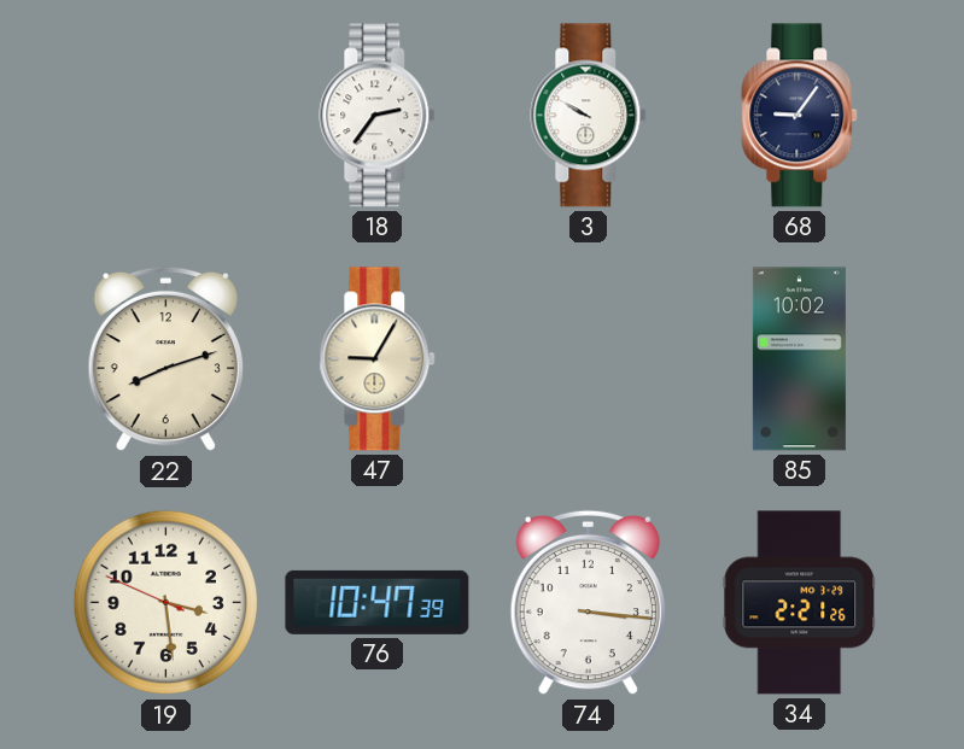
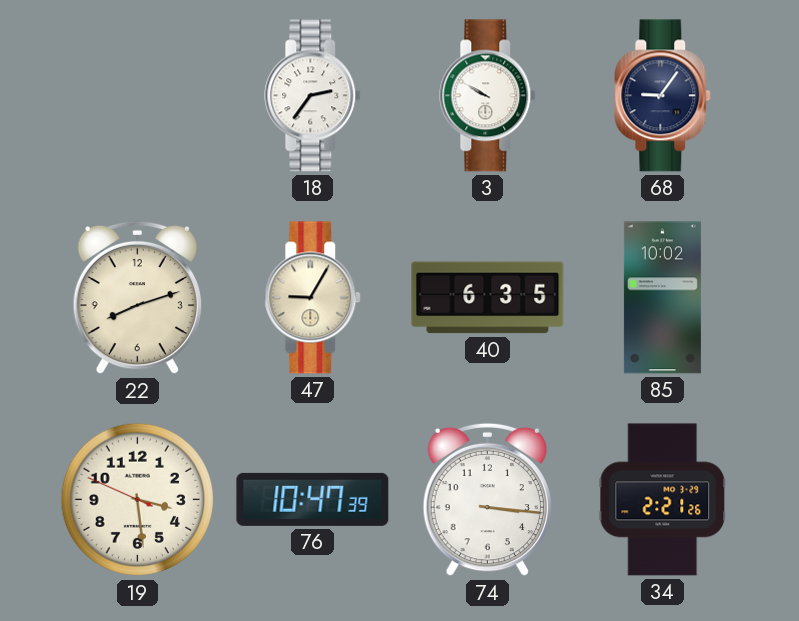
40: none -> 6:35 (488, 298)
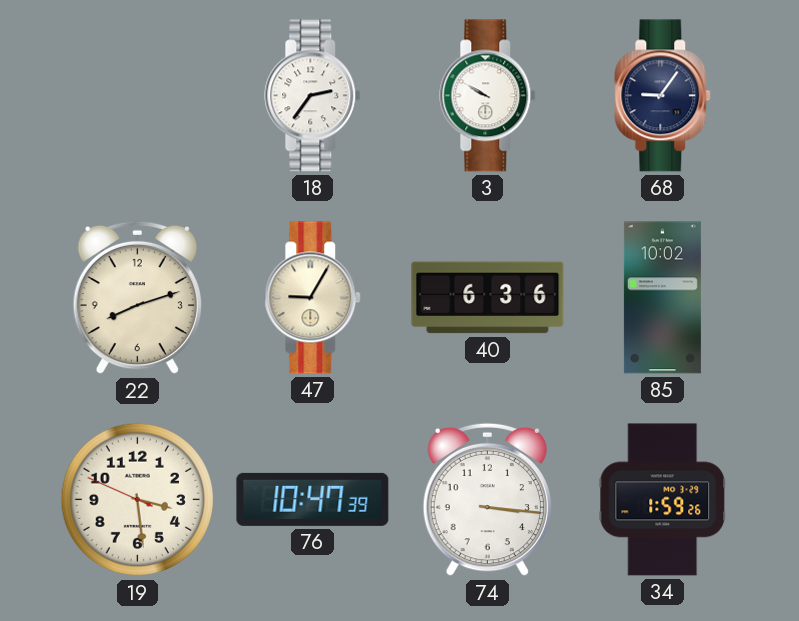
40: 6:35 -> 6:36 (488, 298)
34: 2:21 -> 1:59 (663, 500)
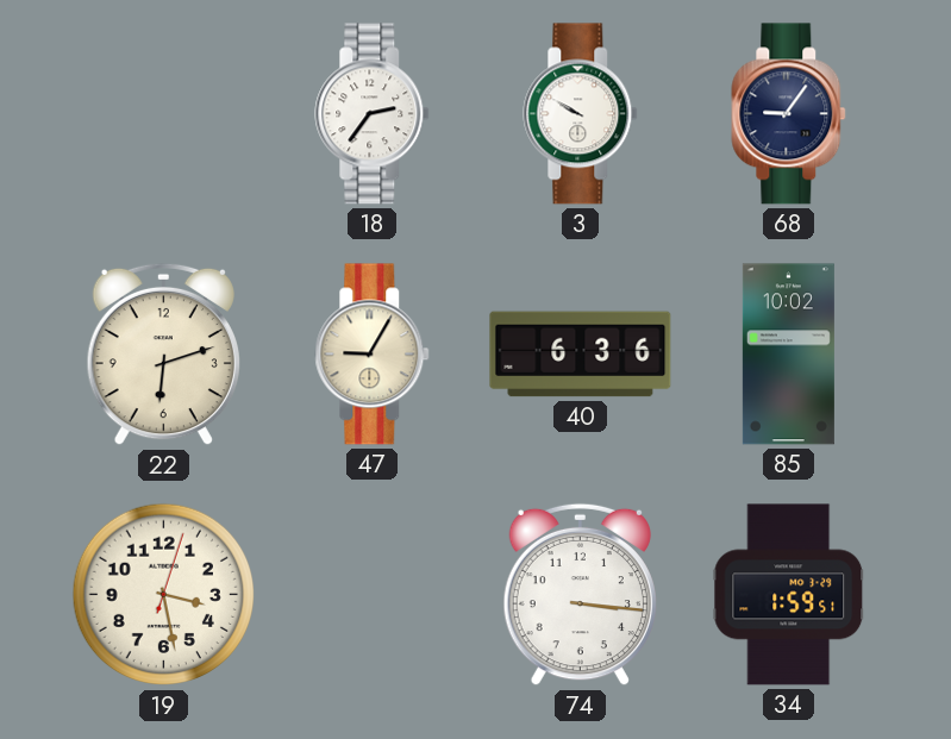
22: 8:12 -> 6:12 (163, 355)
19: 3:28:49 -> 3:28:03 (164, 595)
76: 10:47 -> none (313, 499)
34: 1:59:26 -> 1:59:51 (789, 595)
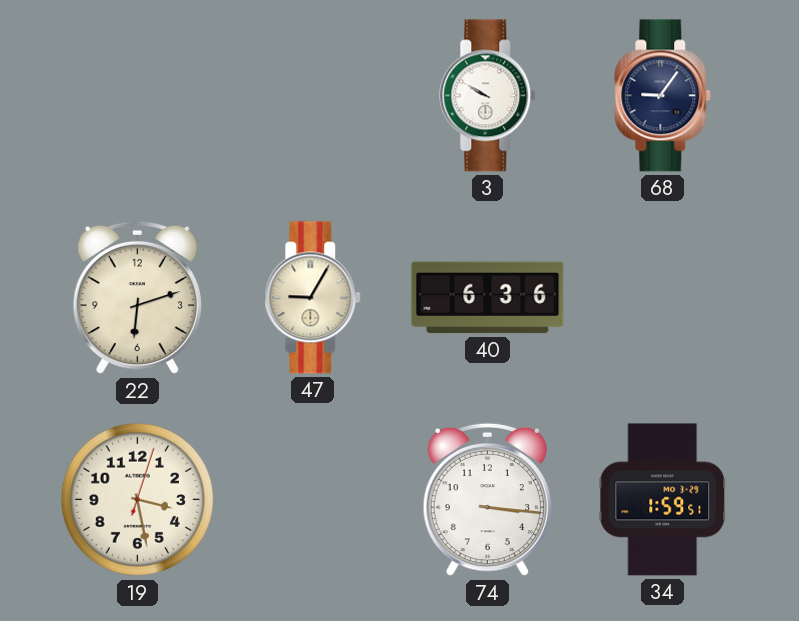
18: 2:36 -> none (373, 114)
85: 10:02 -> none (788, 355)
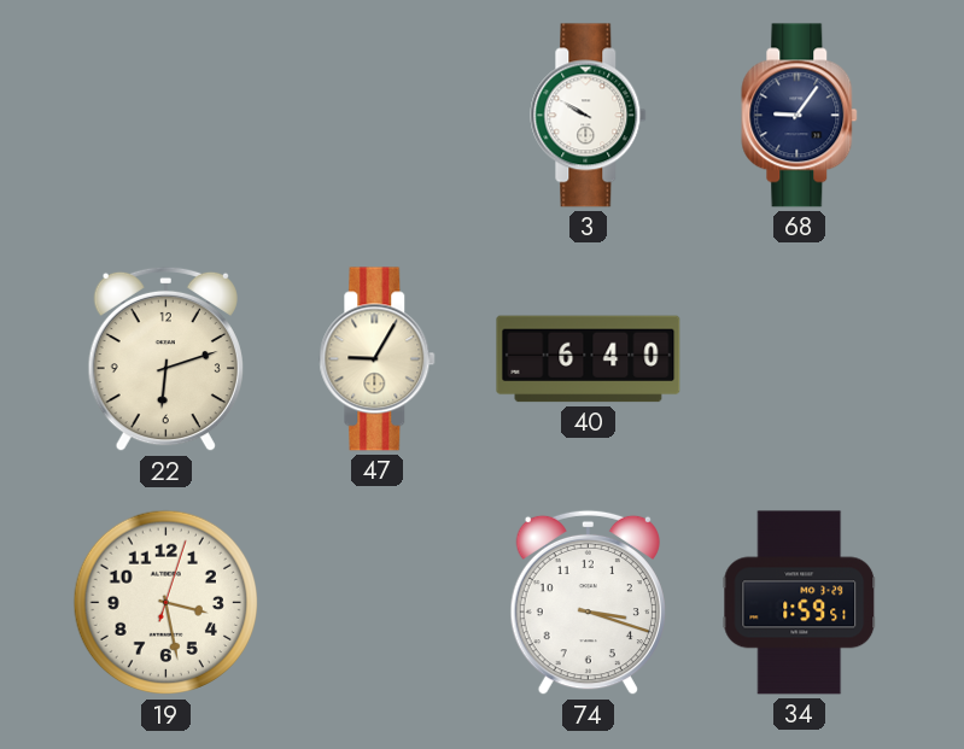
40: 6:36 -> 6:40 (589, 359)
74: 3:16 -> 3:18 (588, 603)
